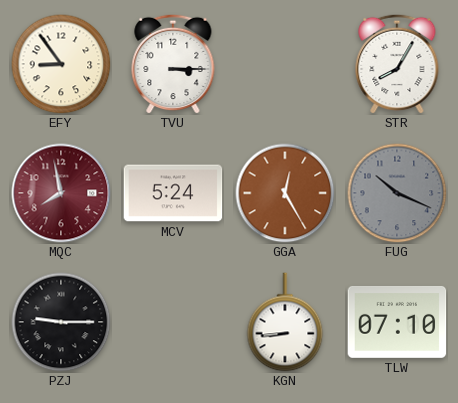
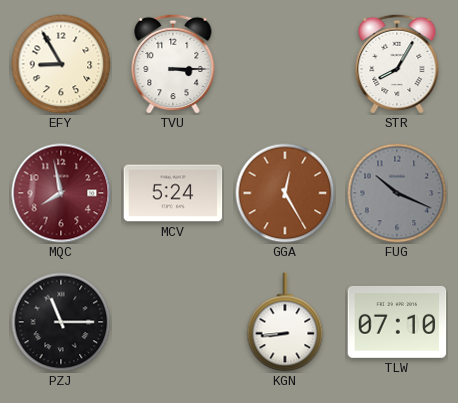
EFY: 8:54 -> 8:55 (61, 64)
PZJ: 9:15 -> 11:15 (61, 322)
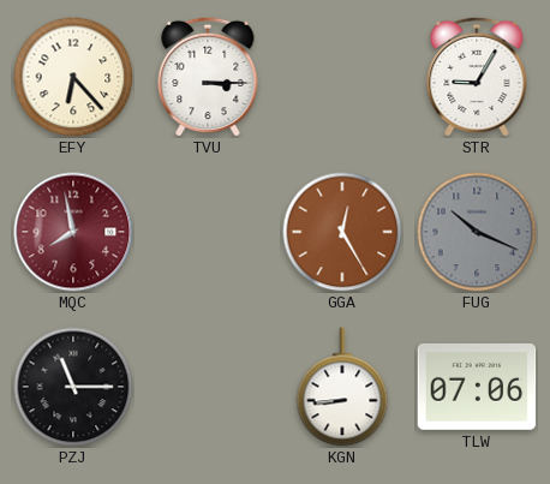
EFY: 8:55 -> 6:23 (73, 77)
STR: 8:05 -> 9:05 (477, 77)
MCV: 5:24 -> none (173, 193)
TLW: 07:10 -> 07:06 (477, 387)
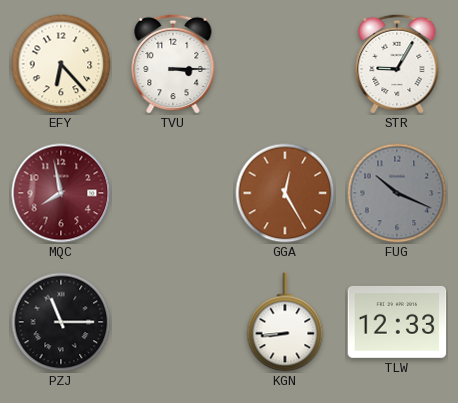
TLW: 07:06 -> 12:33 (397, 322)
